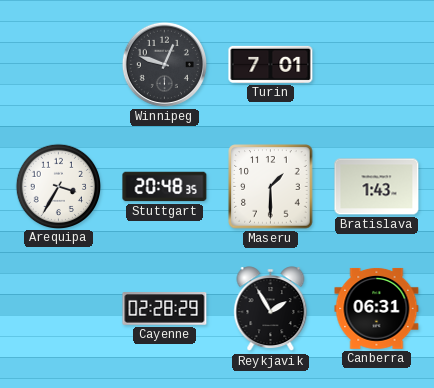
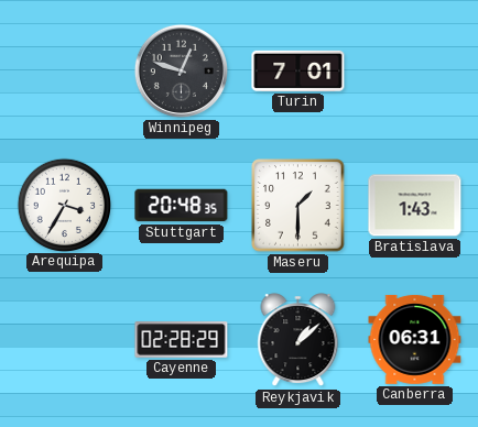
Reykjavik: 1:55 -> 1:08 (298, 340)
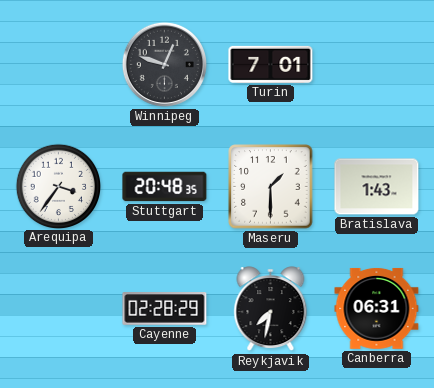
Arequipa: 3:35 -> 3:36 (58, 186)
Reykjavik: 1:08 -> 7:32 (271, 309)
